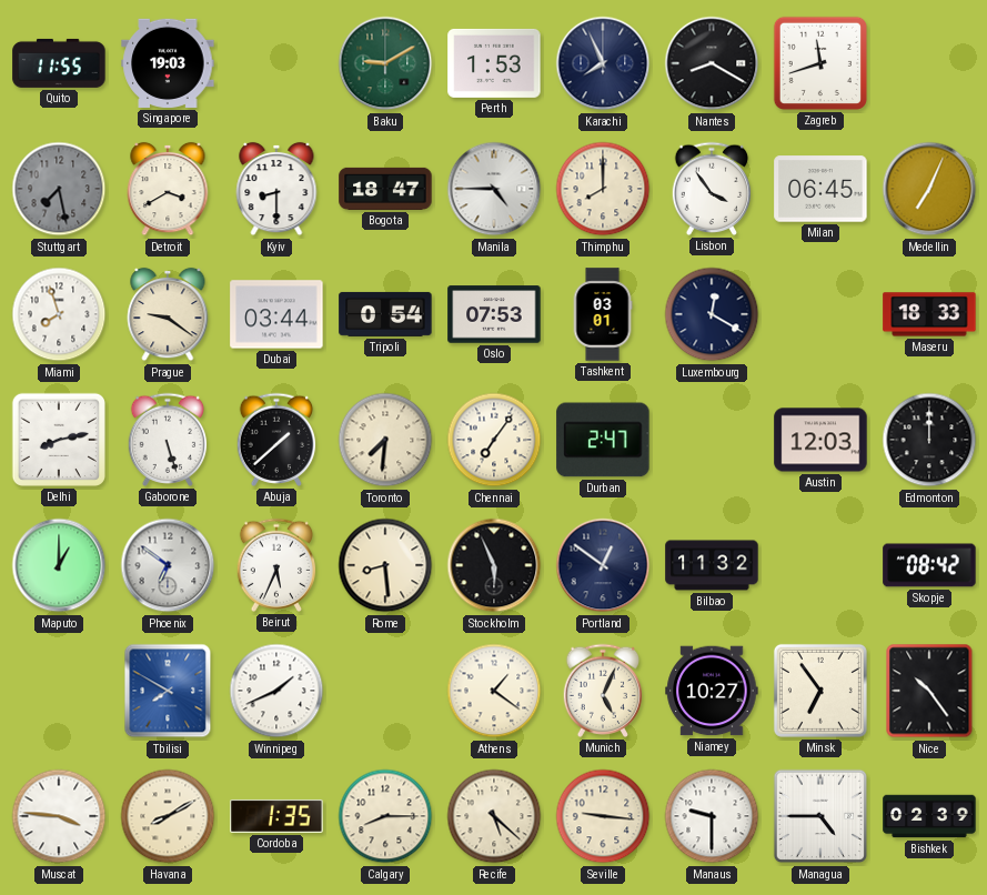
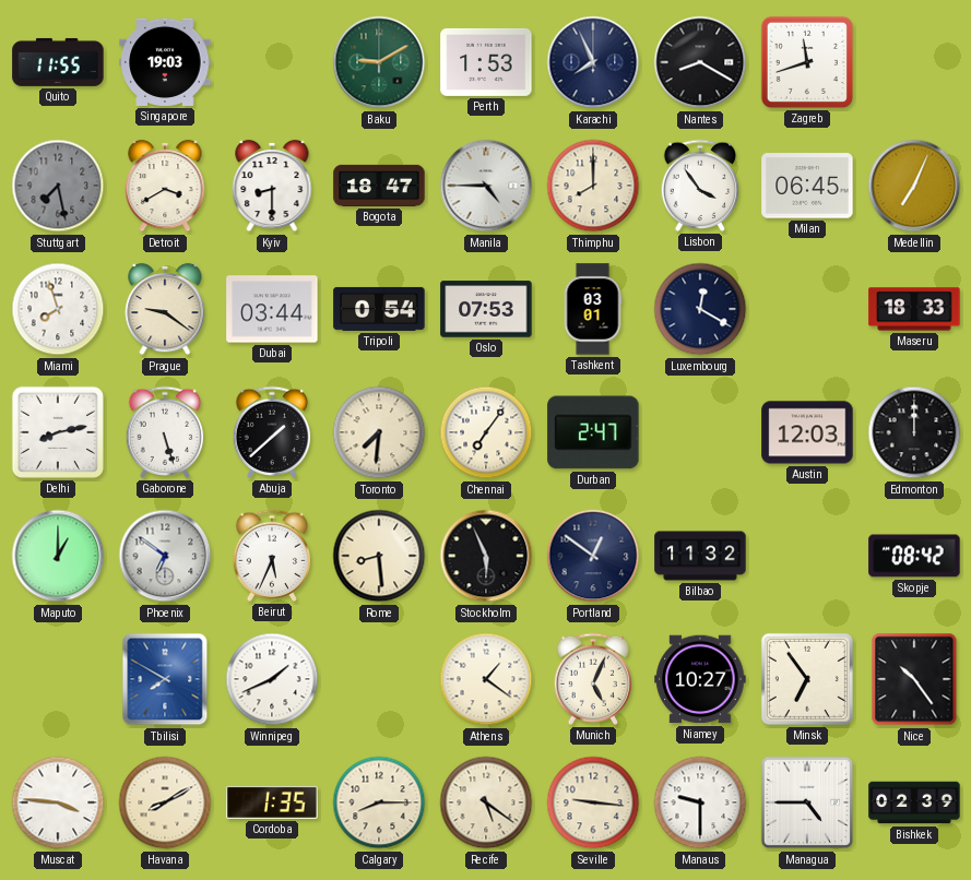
Recife: 5:22 -> 5:21 (486, 802)
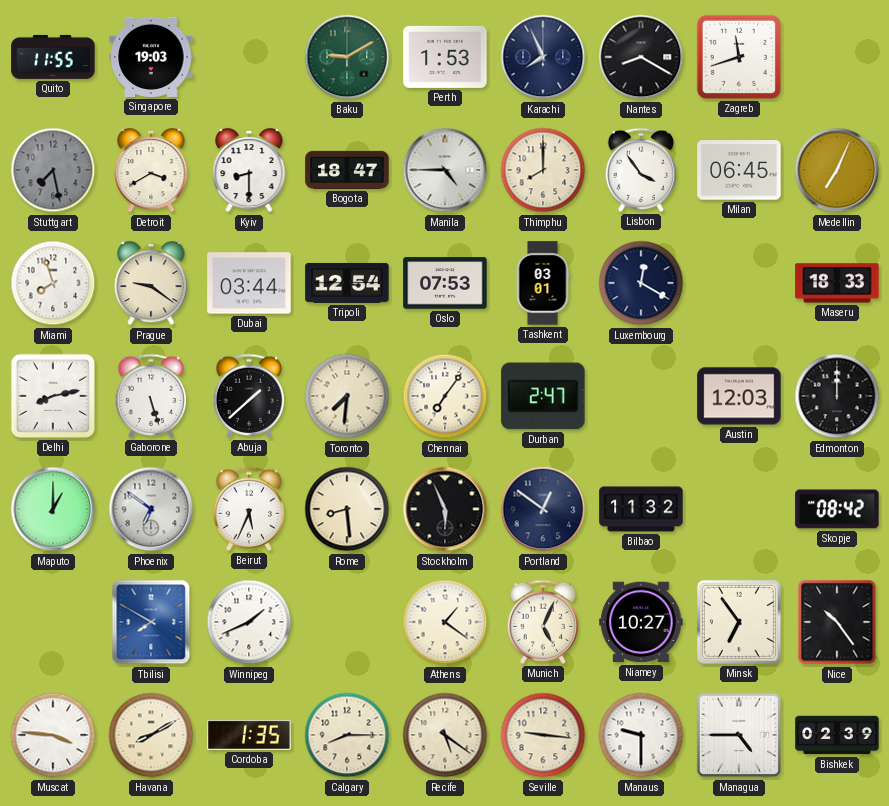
Tripoli: 0:54 -> 12:54 (347, 283)
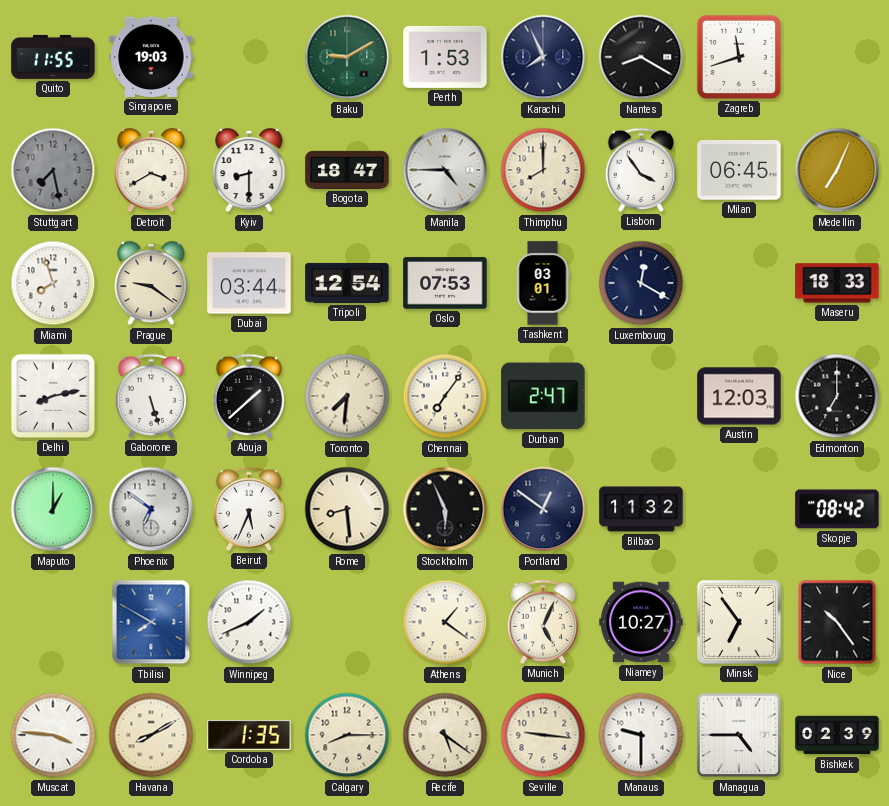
Edmonton: 12:00 -> 7:00 (837, 396)
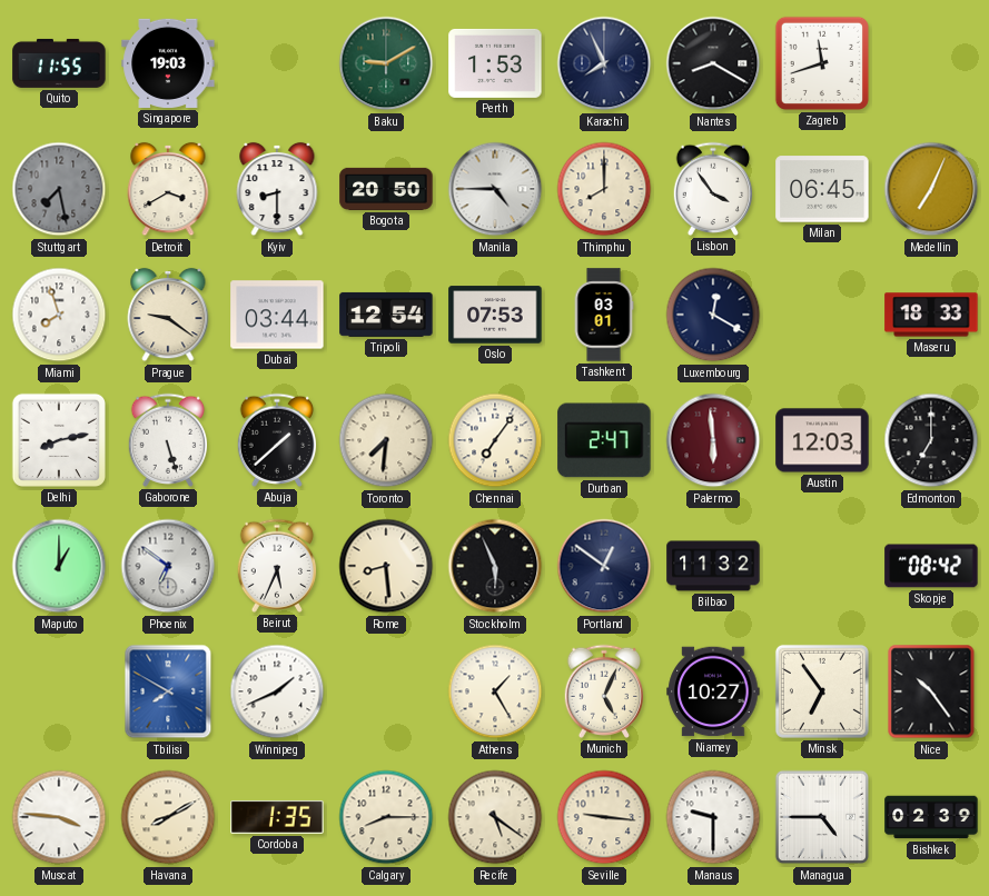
Bogota: 18:47 -> 20:50 (386, 189)
Palermo: none -> 5:59 (713, 440)
Athens: 1:21 -> 1:25 (495, 691)
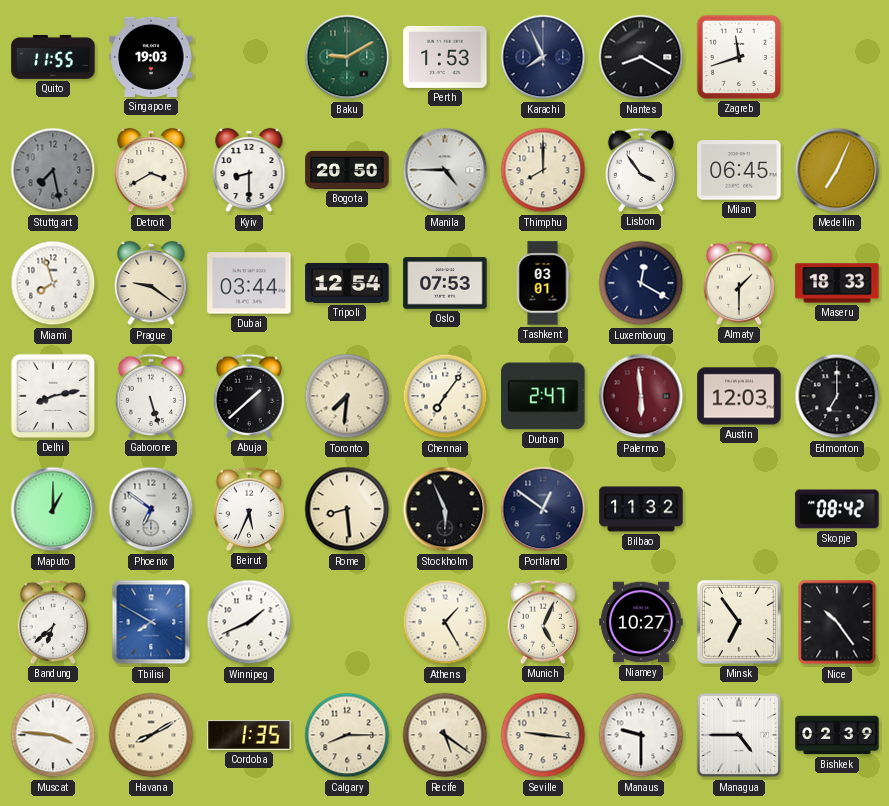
Almaty: none -> 1:30 (739, 283)
Bandung: none -> 6:38 (53, 622)
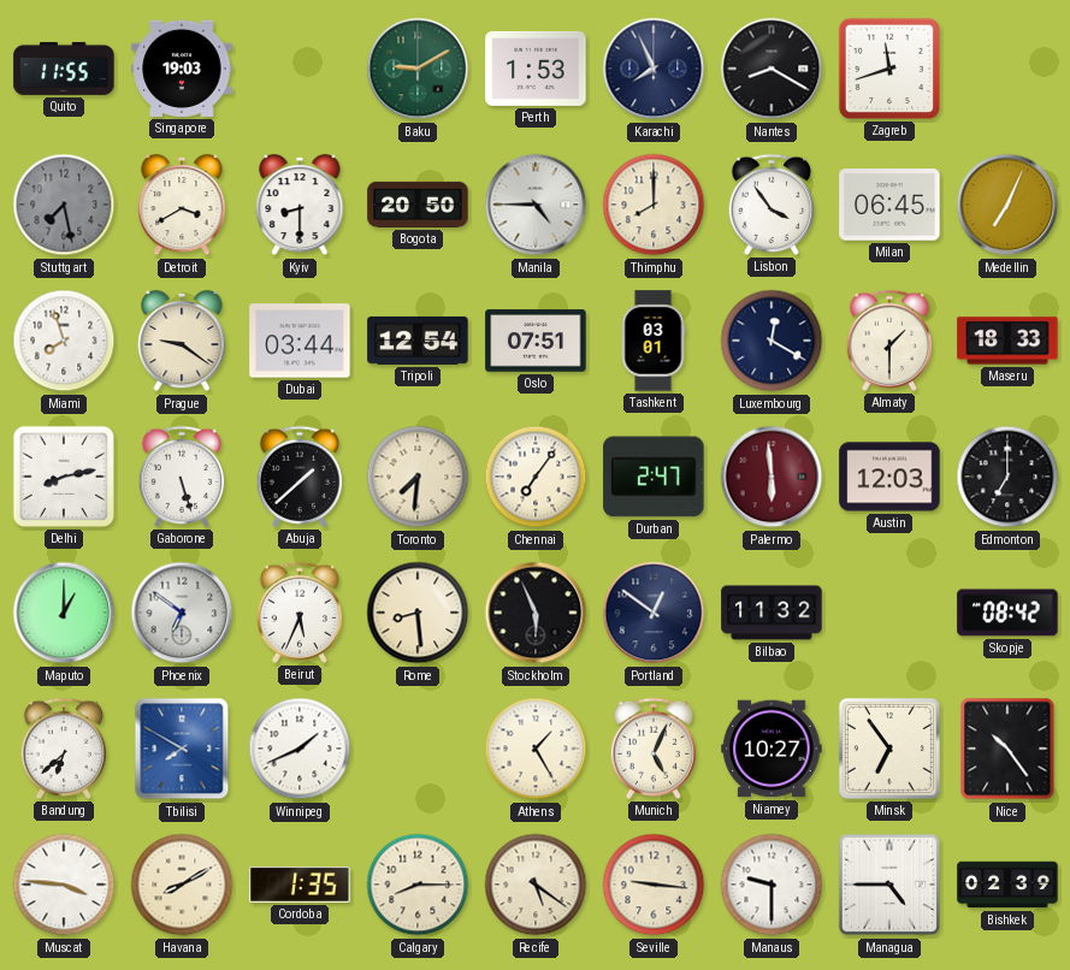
Oslo: 07:53 -> 07:51 (536, 341)
